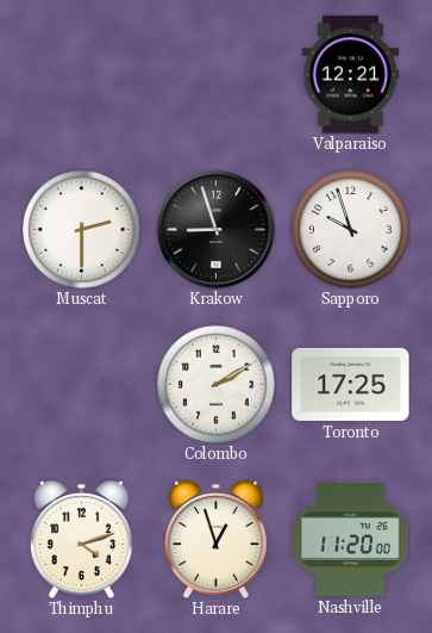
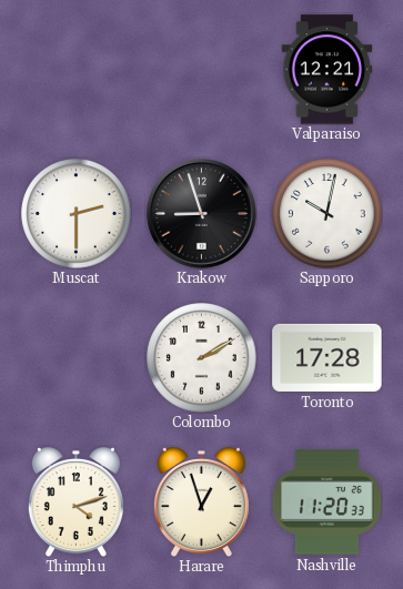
Sapporo: 9:57 -> 10:02 (328, 214)
Toronto: 17:25 -> 17:28 (328, 357)
Nashville: 11:20:00 -> 11:20:33 (326, 501)
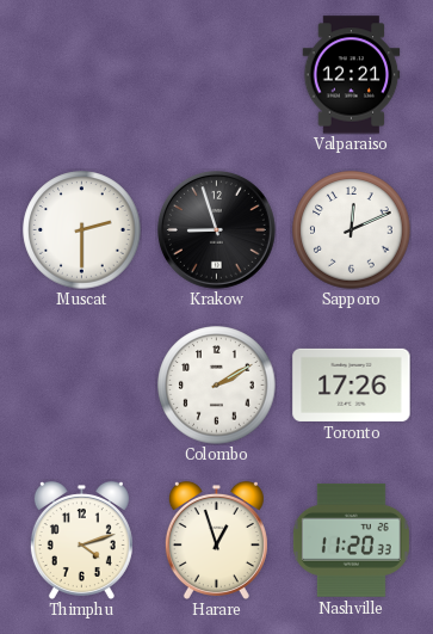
Sapporo: 10:02 -> 12:11 (352, 230)
Toronto: 17:28 -> 17:26 (352, 384)
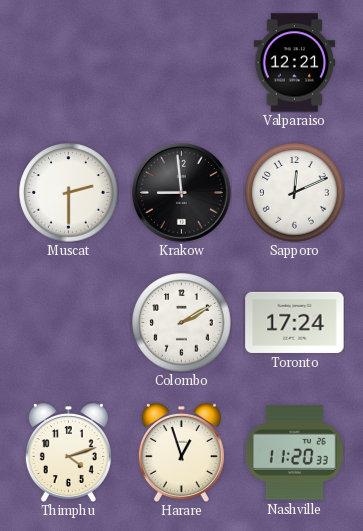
Krakow: 8:57 -> 8:59 (181, 192)
Toronto: 17:26 -> 17:24 (295, 322)
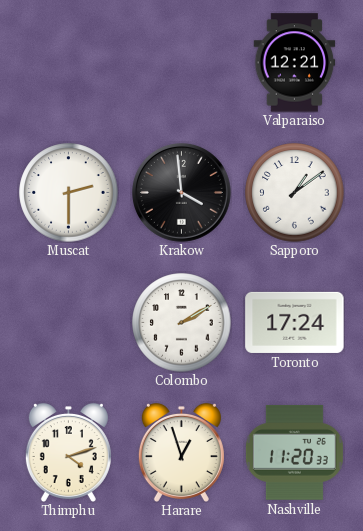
Krakow: 8:59 -> 3:59 (181, 192)
Sapporo: 12:11 -> 1:09 (295, 193)
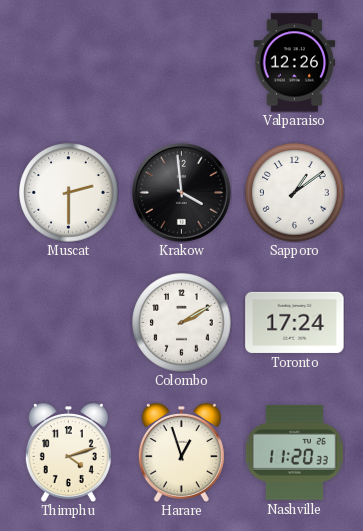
Valparaiso: 12:21 -> 12:26 (295, 63)
